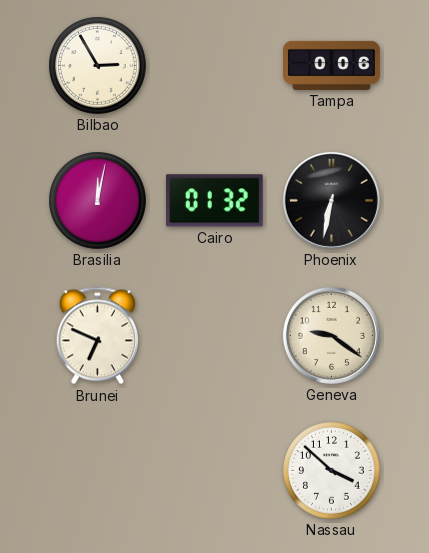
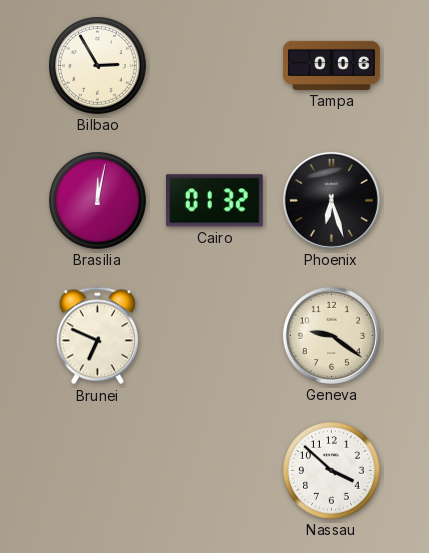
Phoenix: 6:32 -> 6:27 (331, 200)
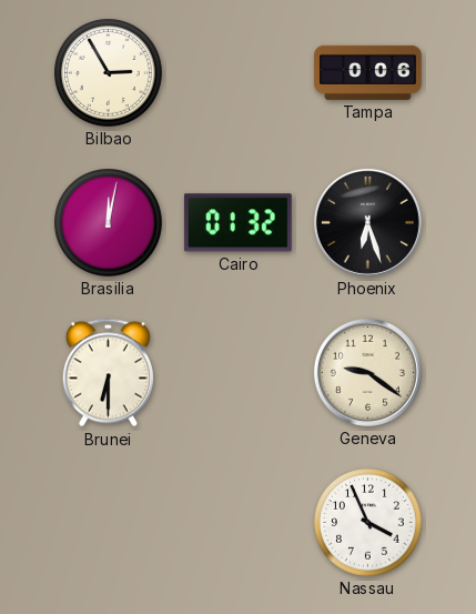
Brunei: 6:49 -> 6:30 (108, 373)
Nassau: 3:52 -> 3:56 (368, 523)
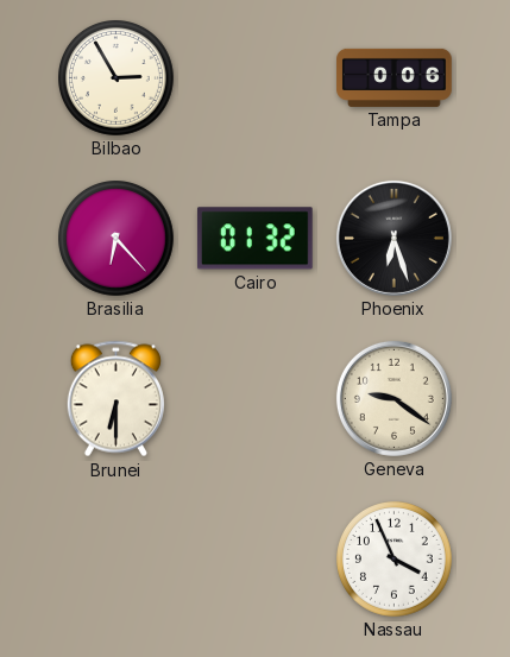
Brasilia: 12:02 -> 6:23 (117, 239)
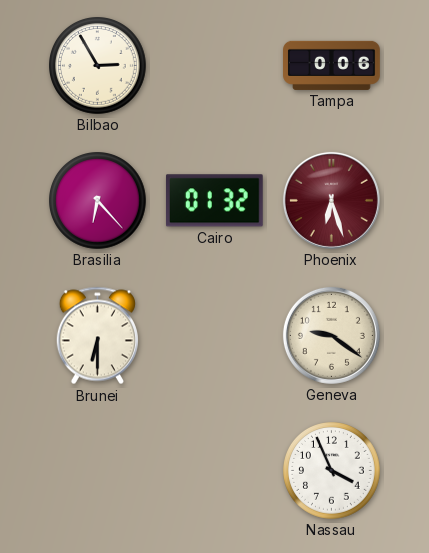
Phoenix dial: black -> burgundy (331, 200)
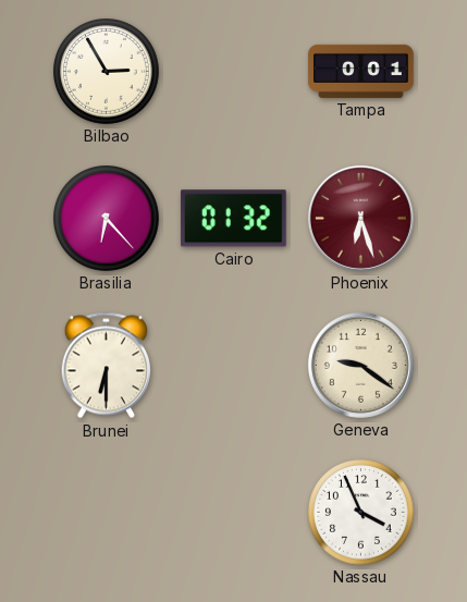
Tampa: 0:06 -> 0:01 (361, 71)
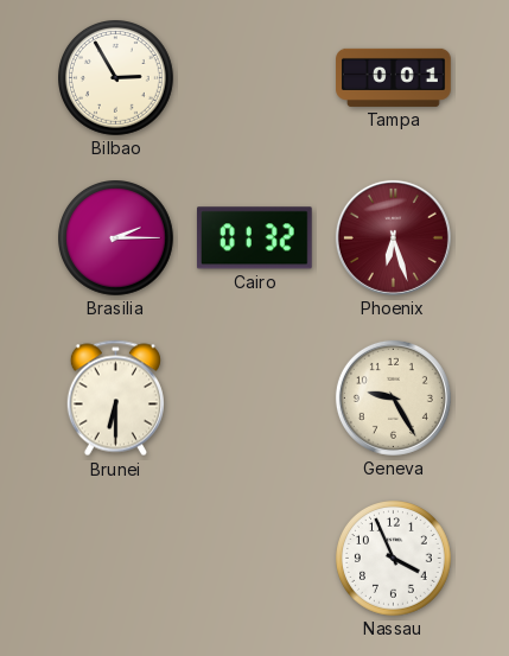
Brasilia: 6:23 -> 2:15 (116, 238)
Geneva: 9:21 -> 9:25 (393, 397)
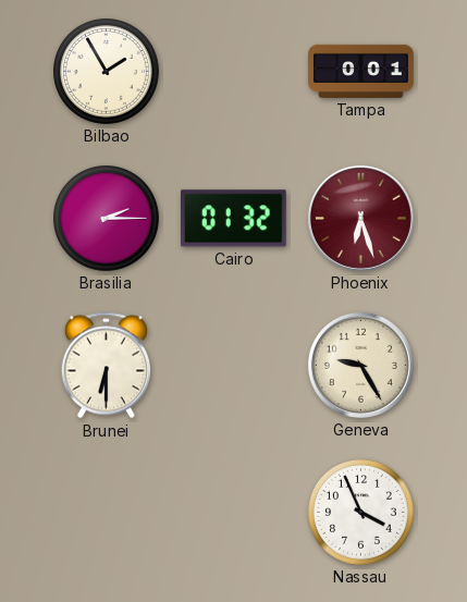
Bilbao: 2:55 -> 1:55 (107, 72)
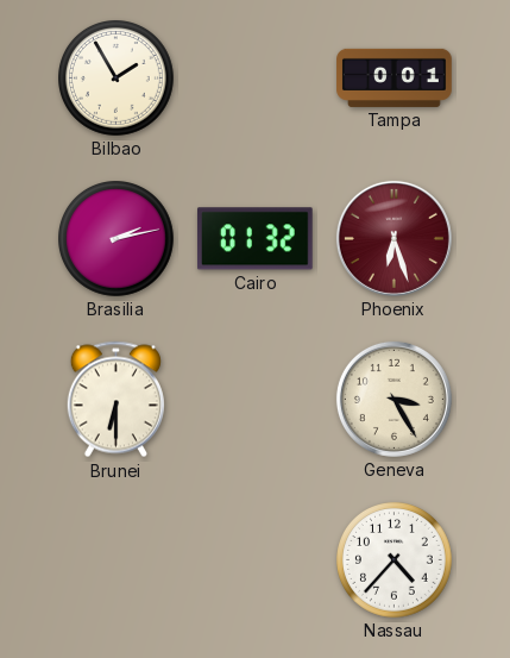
Brasilia: 2:15 -> 2:13 (117, 239)
Geneva: 9:25 -> 3:25 (393, 399)
Nassau: 3:56 -> 4:37 (395, 560)
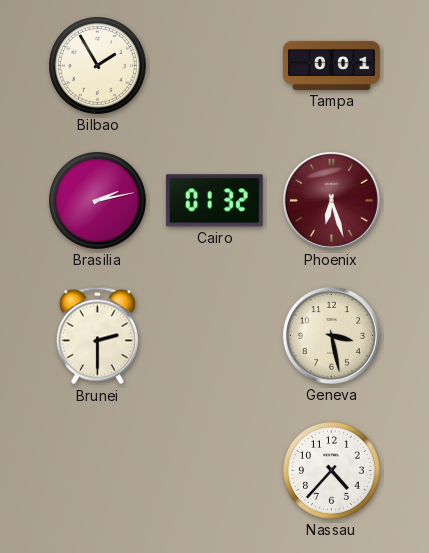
Brunei: 6:30 -> 2:30 (97, 336)
Geneva: 3:25 -> 3:28 (331, 335)
